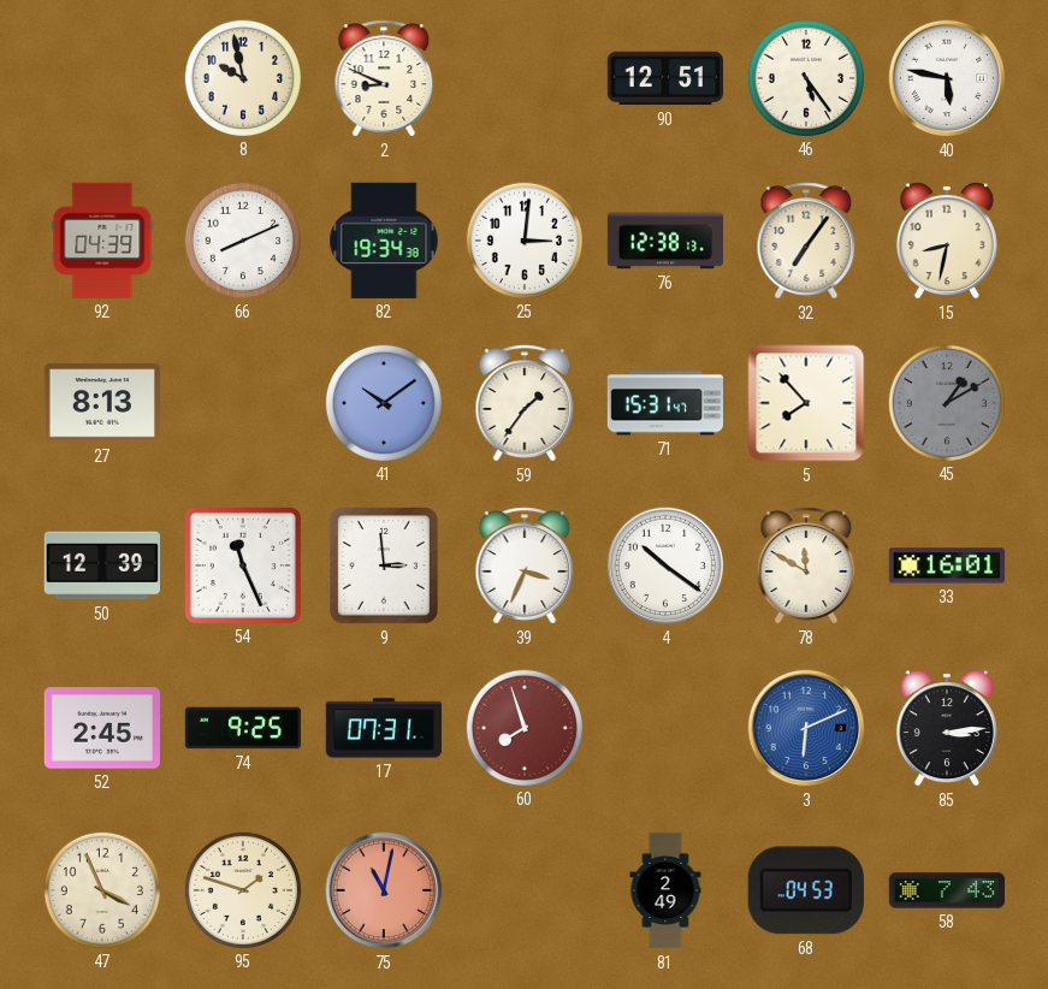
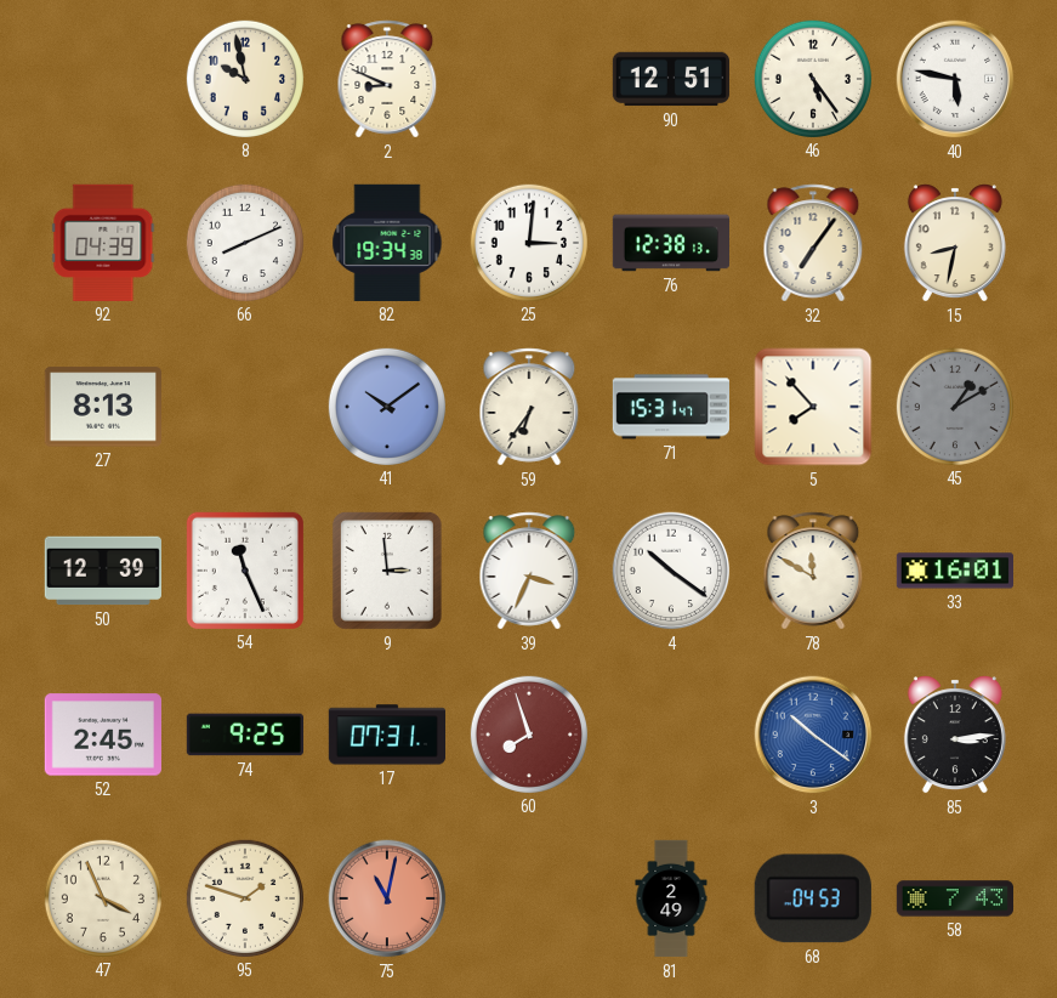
59: 1:36 -> 6:36 (529, 407)
3: 6:11 -> 10:21 (813, 735)
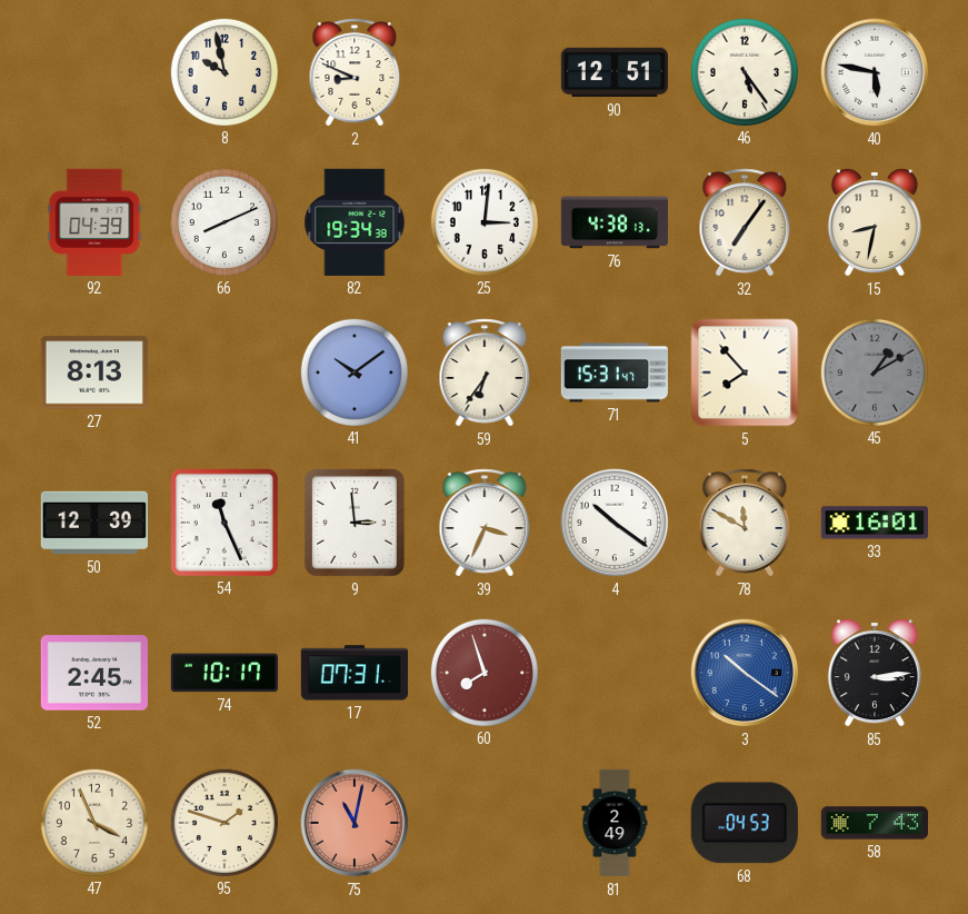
76: 12:38 -> 4:38 (613, 222)
74: 9:25 -> 10:17 (223, 673)
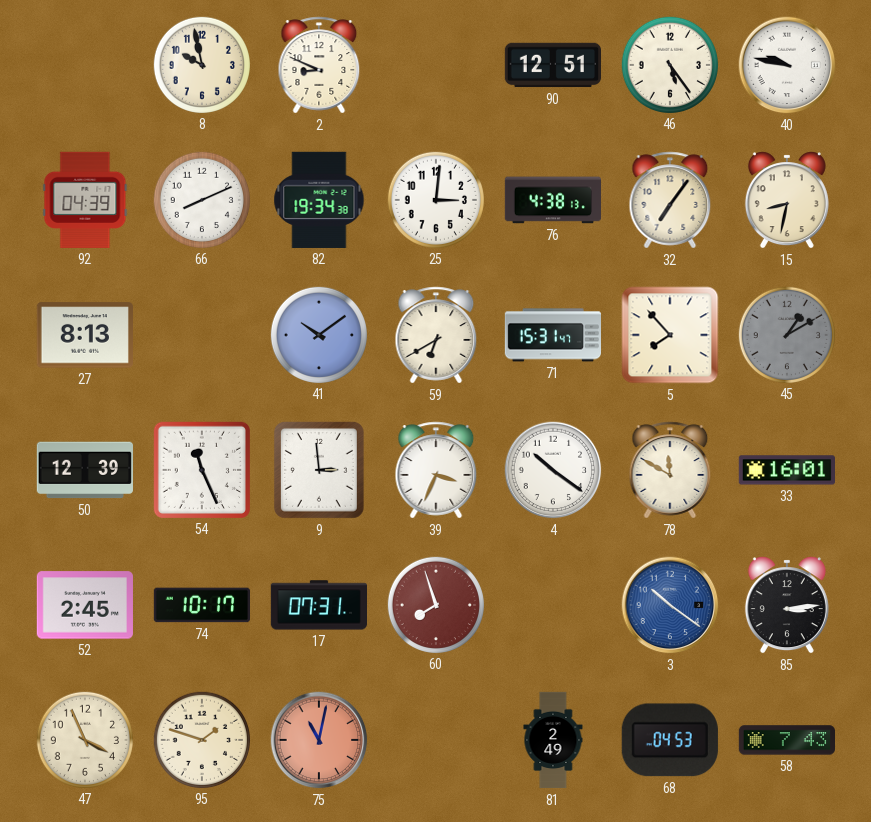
40: 5:47 -> 9:47 (787, 65)
59: 6:36 -> 6:40 (436, 335)
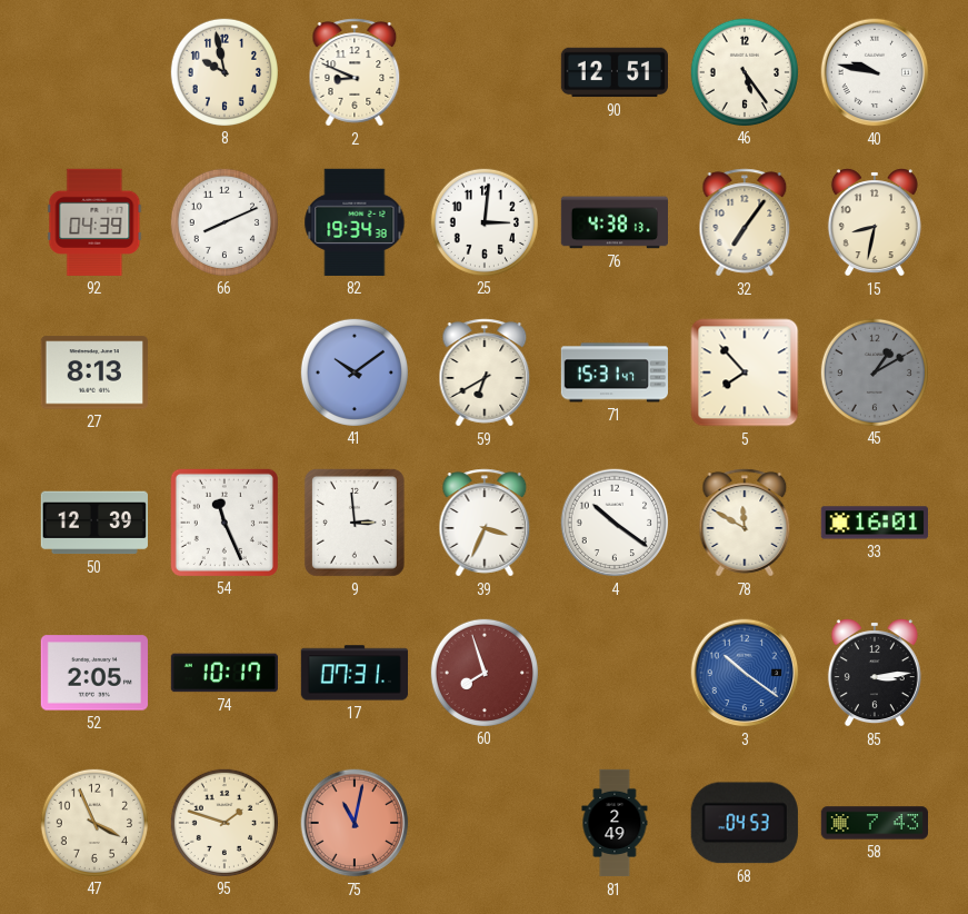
52: 2:45 -> 2:05 (94, 673)
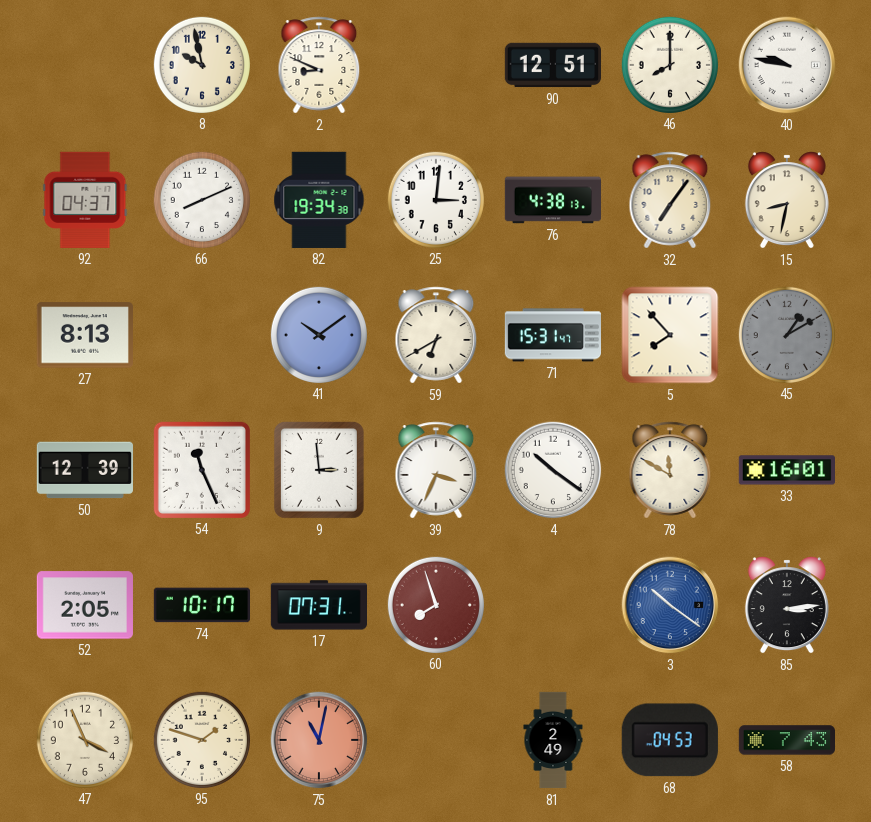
46: 5:24 -> 8:00 (669, 64)
92: 04:39 -> 04:37 (85, 200)
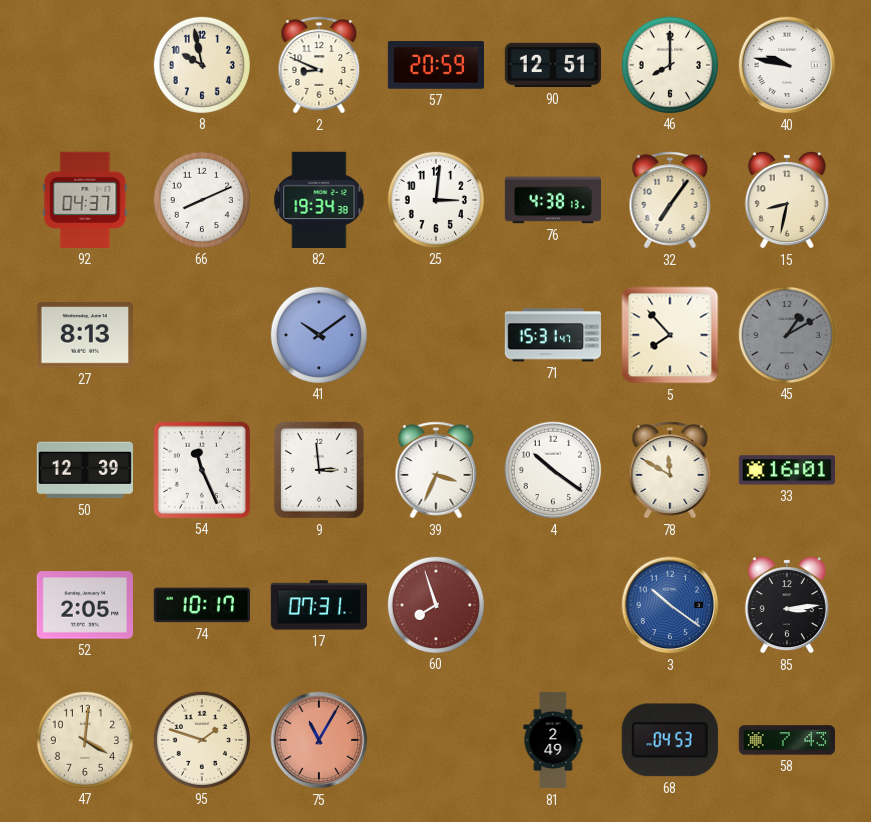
57: none -> 20:59 (435, 65)
59: 6:40 -> none (436, 335)
47: 3:56 -> 4:01 (84, 739)
75: 11:02 -> 11:05 (319, 740)
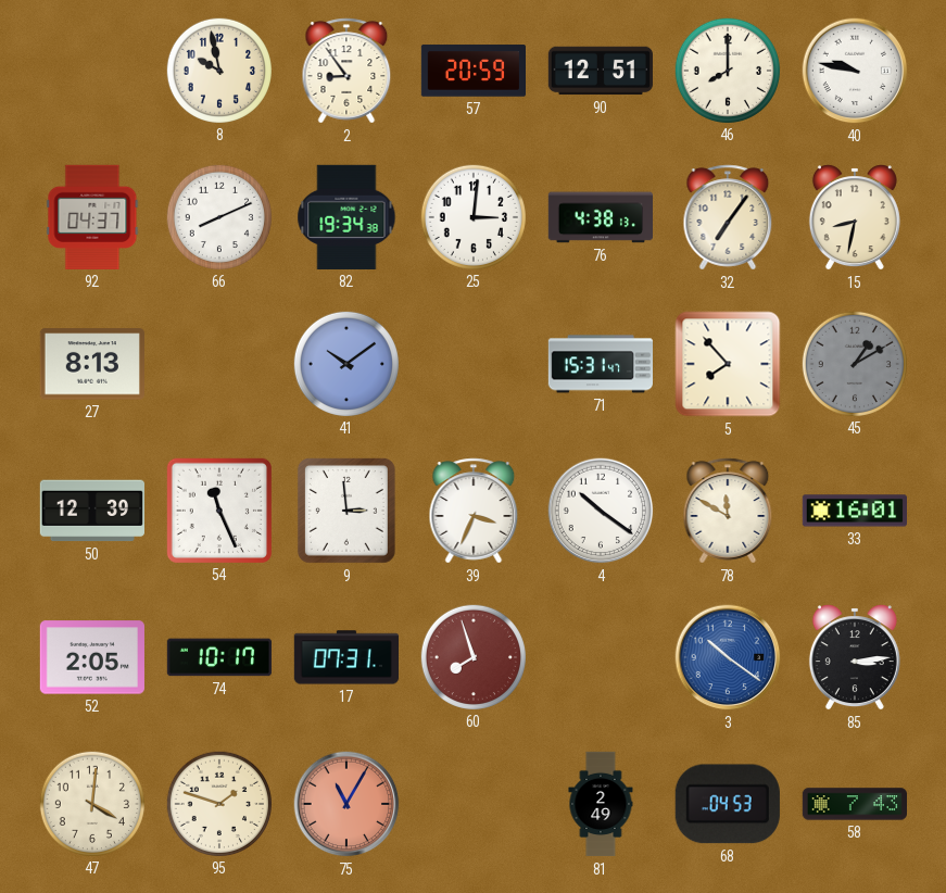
2: 8:49 -> 8:54 (346, 71)
